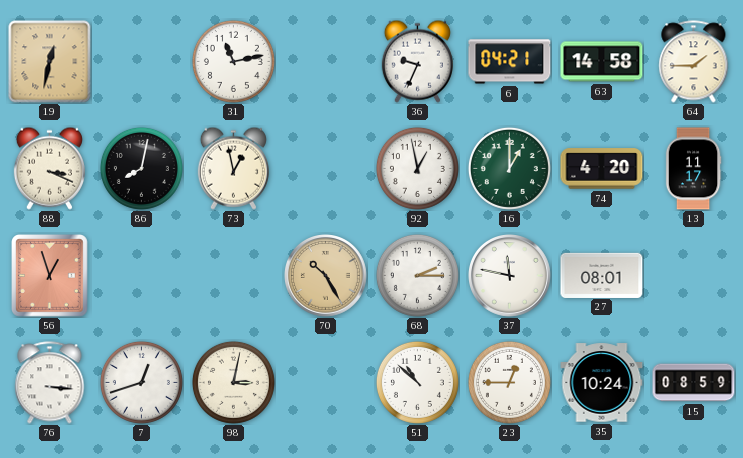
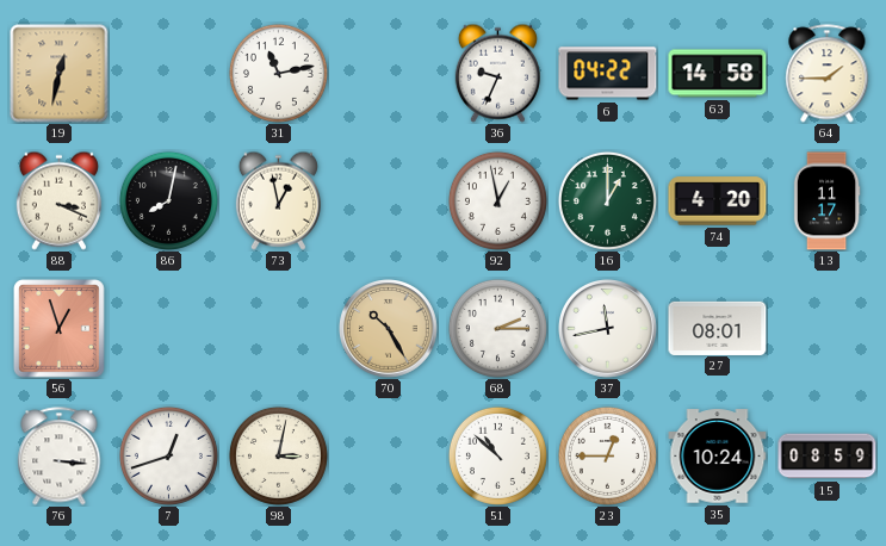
6: 04:21 -> 04:22 (608, 74)
37: 11:47 -> 11:43 (608, 329)
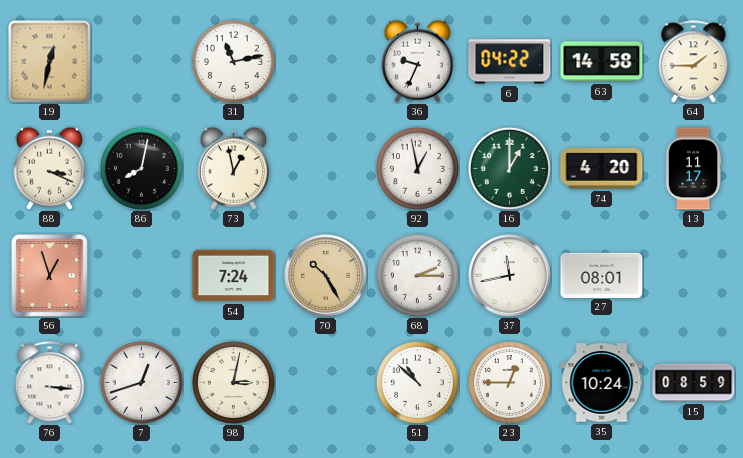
54: none -> 7:24 (234, 276)
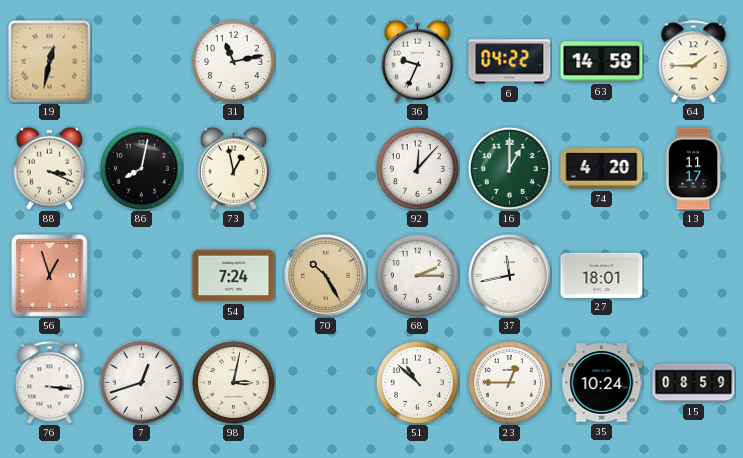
92: 12:58 -> 12:07 (417, 168)
27: 08:01 -> 18:01 (602, 275)
